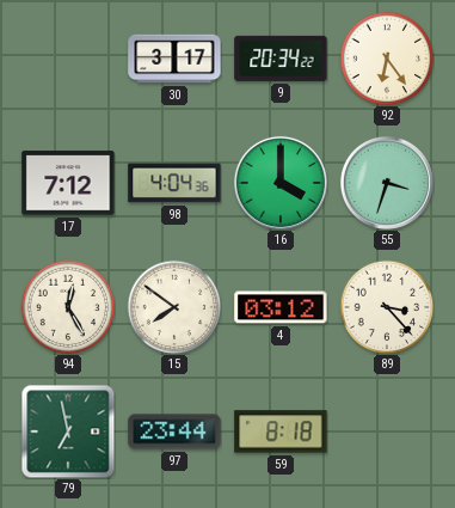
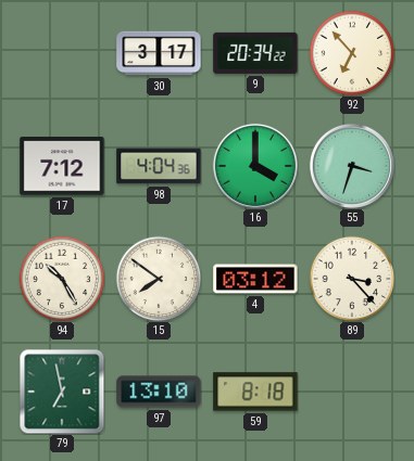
92: 6:24 -> 6:53 (352, 53)
94: 12:25 -> 10:25 (62, 279)
97: 23:44 -> 13:10 (159, 392)
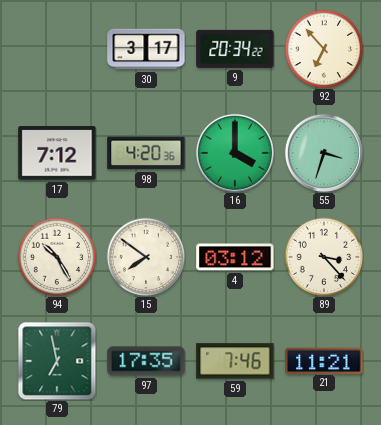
98: 4:04 -> 4:20 (146, 153)
97: 13:10 -> 17:35 (146, 361)
59: 8:18 -> 7:46 (235, 361)
21: none -> 11:21 (324, 360)
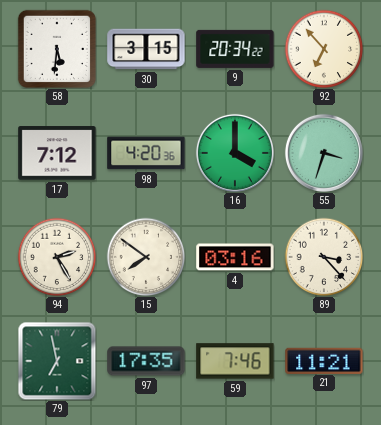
58: none -> 5:31 (56, 48)
30: 3:17 -> 3:15 (146, 49)
94: 10:25 -> 2:25 (57, 257)
4: 03:12 -> 03:16 (235, 257)
